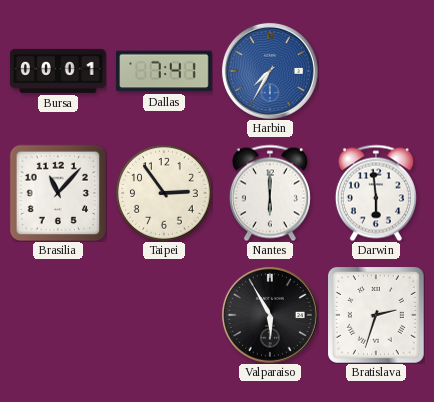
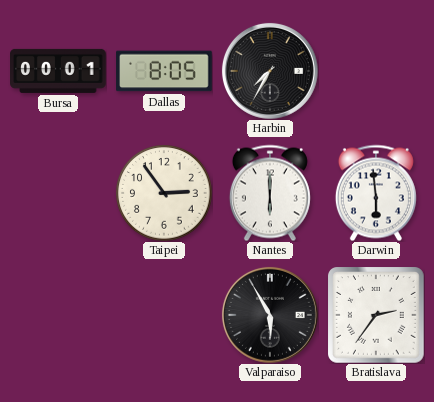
Dallas: 7:41 -> 8:05 (164, 71)
Harbin dial: blue -> black (270, 71)
Brasilia: 11:07 -> none (58, 193)
Bratislava: 2:33 -> 2:36 (377, 316)
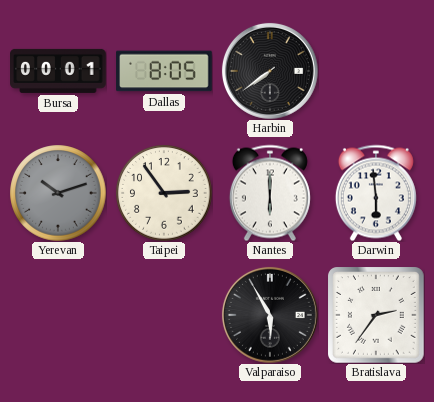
Harbin: 7:35 -> 7:39 (270, 71)
Yerevan: none -> 10:12 (58, 193)
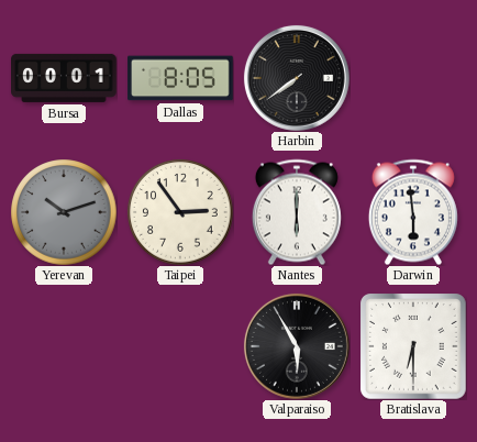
Bratislava: 2:36 -> 6:30 (414, 347)
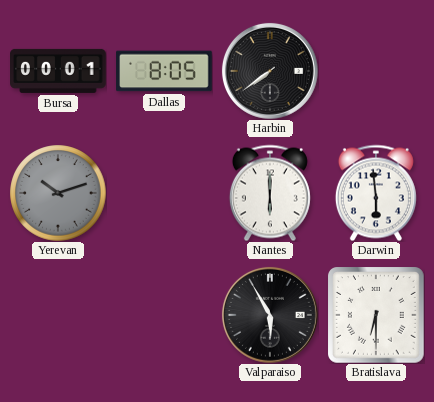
Taipei: 2:54 -> none (180, 212)
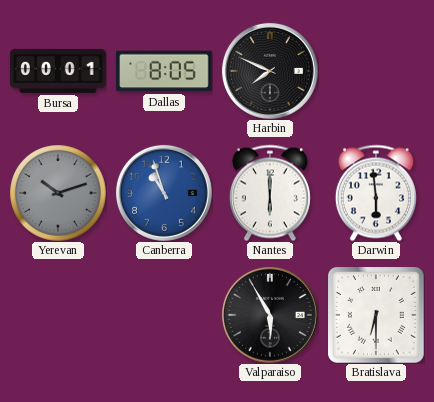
Harbin: 7:39 -> 7:49 (270, 71)
Canberra: none -> 10:57 (164, 193)
